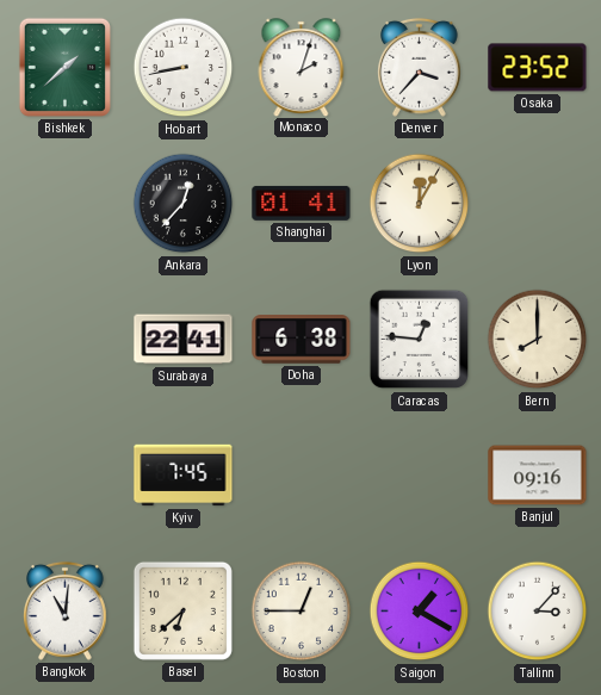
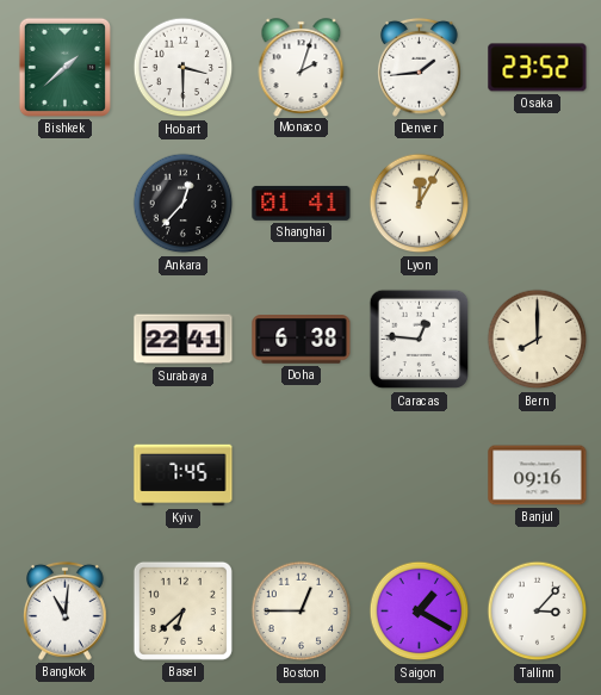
Hobart: 8:43 -> 3:30 (184, 68)
Denver: 3:37 -> 1:44 (420, 67)
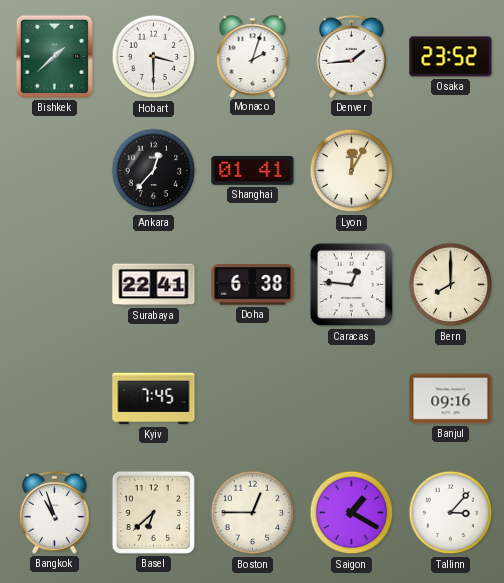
Bangkok: 11:01 -> 10:57 (55, 512)
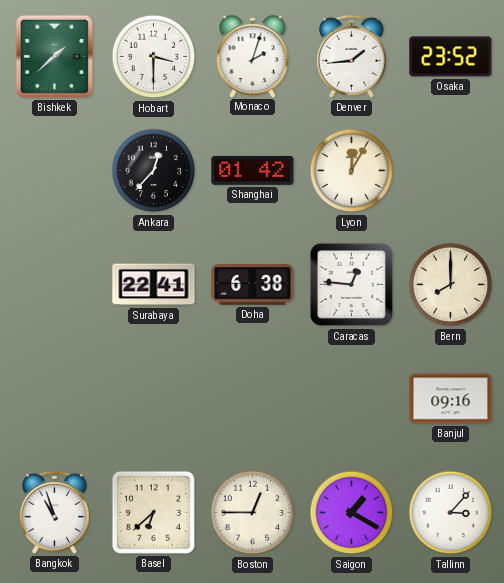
Shanghai: 01:41 -> 01:42 (253, 170)
Kyiv: 7:45 -> none (154, 399)
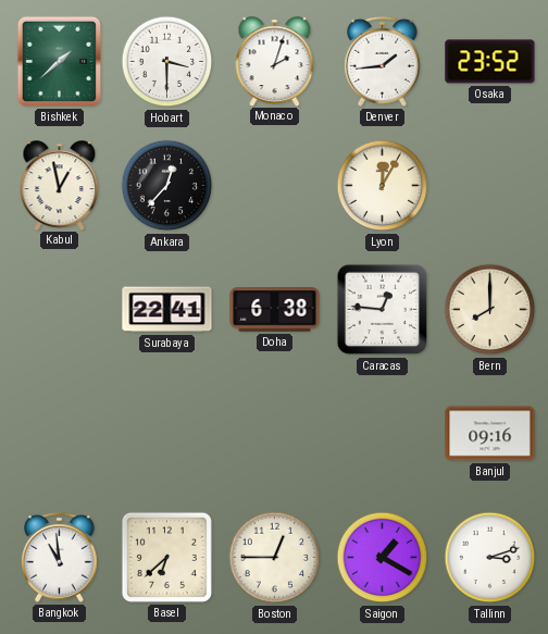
Kabul: none -> 12:58 (60, 185)
Shanghai: 01:42 -> none (253, 170)
Bangkok: 10:57 -> 10:59 (60, 557)
Tallinn: 3:07 -> 3:12 (490, 558)
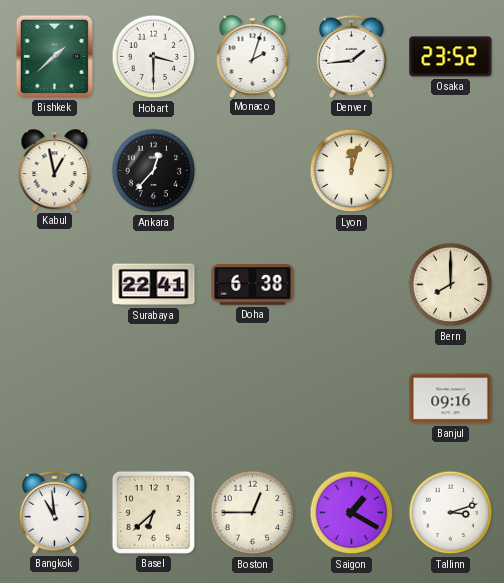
Lyon: 12:05 -> 12:03 (352, 171)
Caracas: 12:46 -> none (383, 310)
